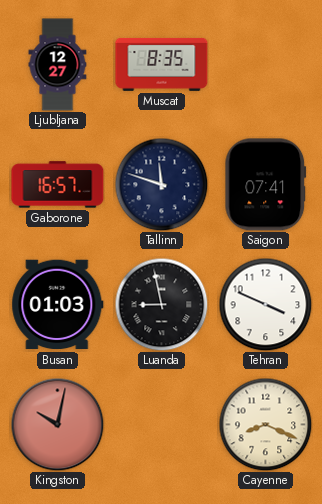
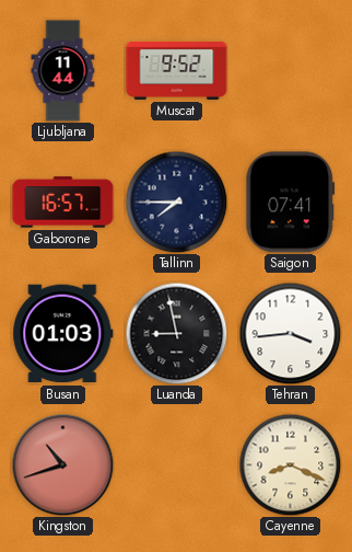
Ljubljana: 12:27 -> 11:44 (63, 71)
Muscat: 8:35 -> 9:52 (177, 70)
Tallinn: 11:48 -> 7:45 (176, 202)
Tehran: 3:49 -> 3:44 (290, 333)
Kingston: 10:02 -> 10:42 (62, 464)
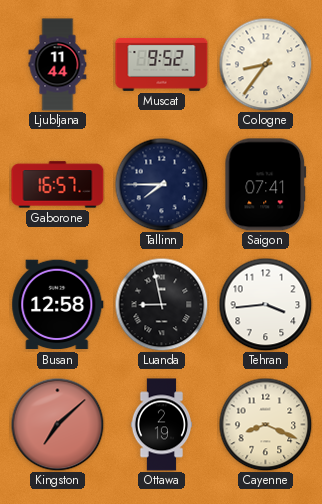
Cologne: none -> 8:36 (265, 64)
Busan: 01:03 -> 12:58 (58, 305)
Kingston: 10:42 -> 7:08 (57, 424)
Ottawa: none -> 2:19 (162, 425)
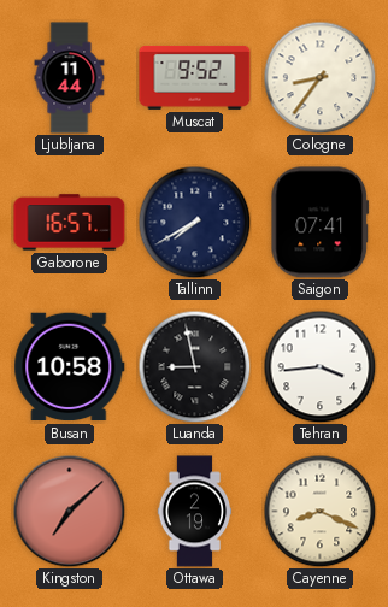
Tallinn: 7:45 -> 7:40 (194, 222)
Busan: 12:58 -> 10:58 (70, 367)
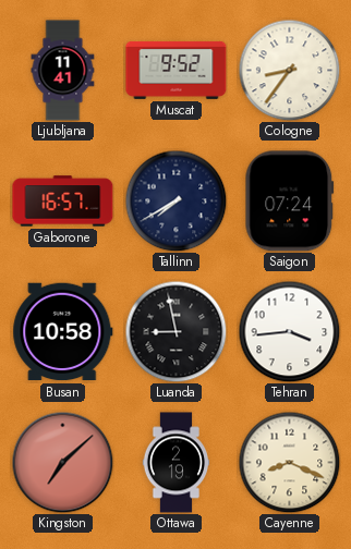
Ljubljana: 11:44 -> 11:41 (63, 71)
Saigon: 07:41 -> 07:24 (290, 202)
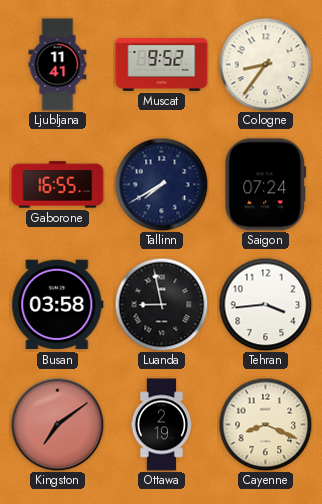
Gaborone: 16:57 -> 16:55 (58, 185)
Busan: 10:58 -> 03:58 (58, 305)
Kingston: 7:08 -> 7:09 (57, 424)
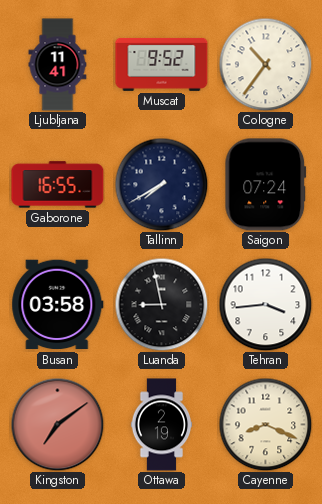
Cologne: 8:36 -> 10:36 (265, 64)
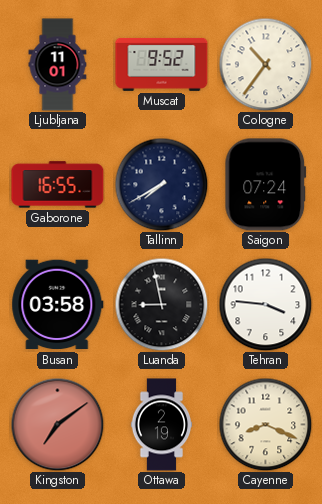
Ljubljana: 11:41 -> 11:01 (58, 65)
Tehran: 3:44 -> 3:46 (265, 304)
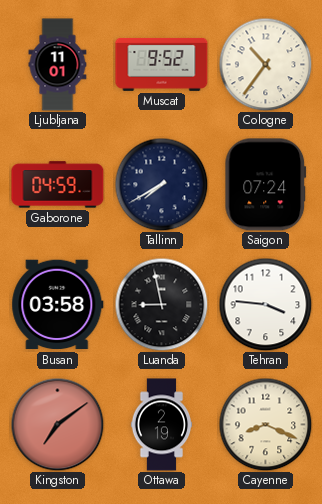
Gaborone: 16:55 -> 04:59 (58, 185)
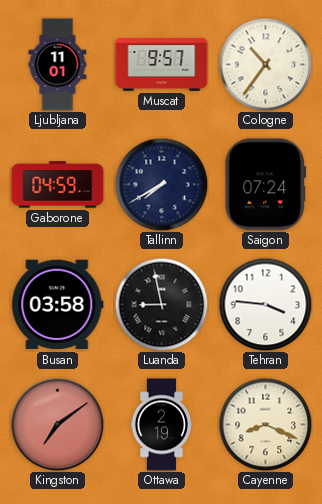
Muscat: 9:52 -> 9:57 (162, 64)
